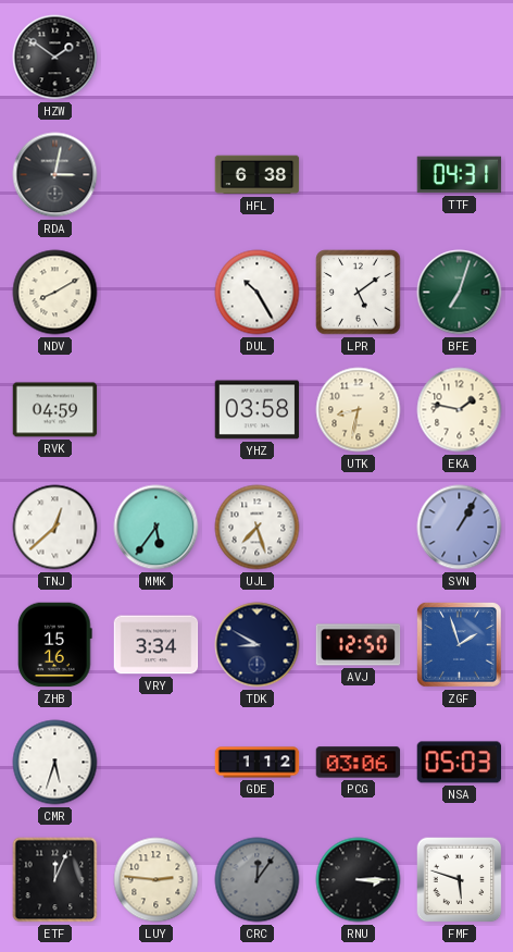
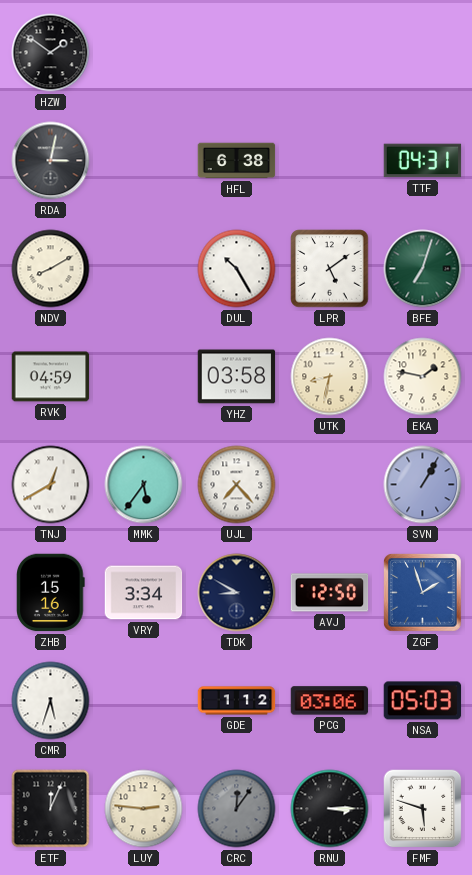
TNJ: 12:38 -> 12:40 (51, 485)
UJL: 7:27 -> 7:23 (237, 485)
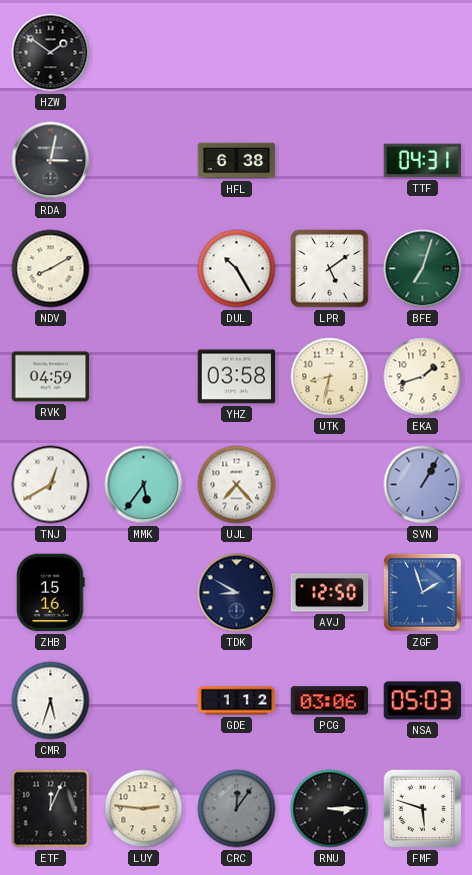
EKA: 1:47 -> 1:42 (423, 377)
VRY: 3:34 -> none (144, 593)
